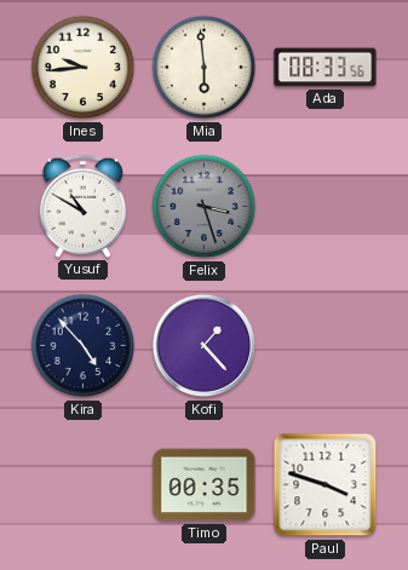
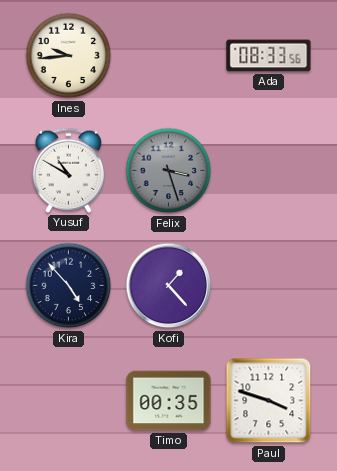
Mia: 5:59 -> none (205, 68)
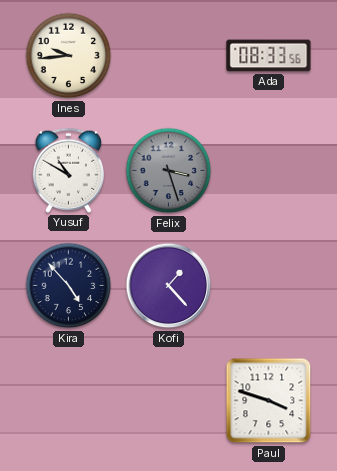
Timo: 00:35 -> none (169, 401)
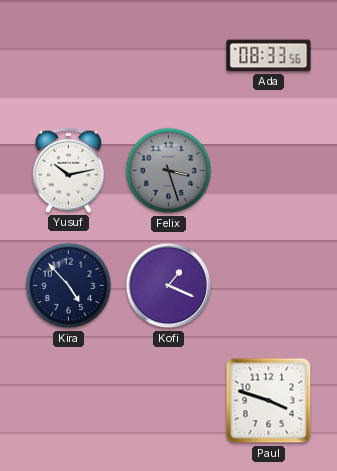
Ines: 9:44 -> none (69, 56)
Yusuf: 10:50 -> 10:13 (68, 170)
Kofi: 1:23 -> 1:19 (169, 286)
